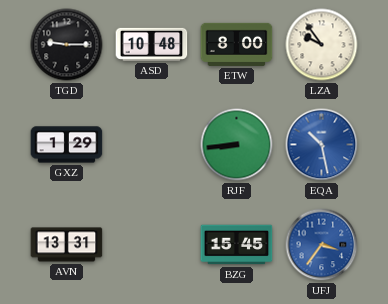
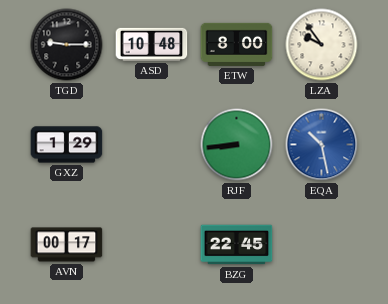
AVN: 13:31 -> 00:17 (67, 245)
BZG: 15:45 -> 22:45 (237, 245)
UFJ: 3:36 -> none (322, 245)
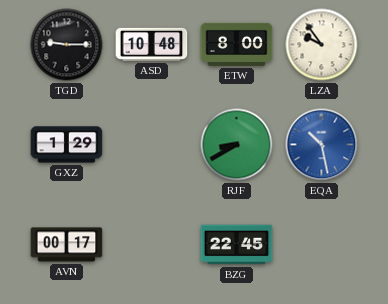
RJF: 8:44 -> 8:40 (237, 145)
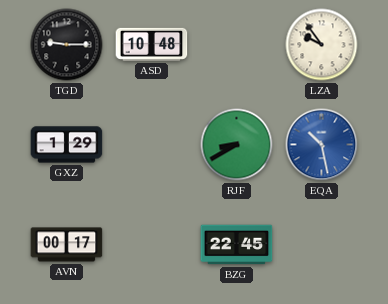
ETW: 8:00 -> none (237, 44)
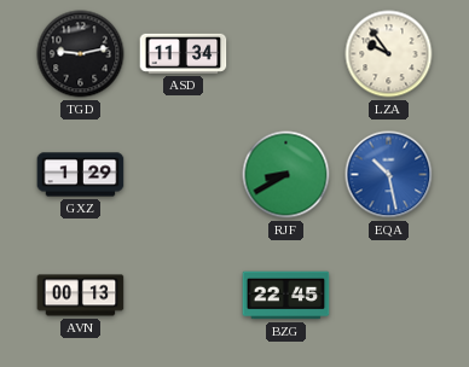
TGD: 9:15 -> 9:13 (81, 54)
ASD: 10:48 -> 11:34 (184, 53)
AVN: 00:17 -> 00:13 (81, 296)
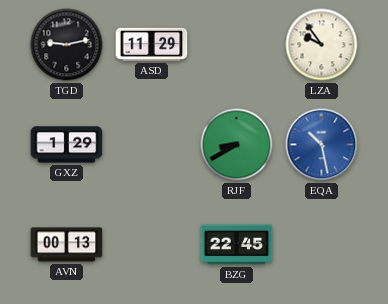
ASD: 11:34 -> 11:29 (152, 44)
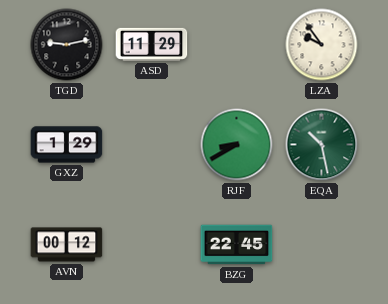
EQA dial: blue -> green (322, 145)
AVN: 00:13 -> 00:12 (67, 245)
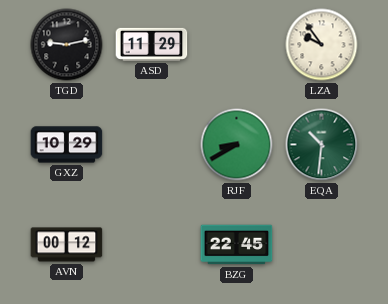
GXZ: 1:29 -> 10:29 (67, 145)
EQA: 10:28 -> 10:31 (322, 145)
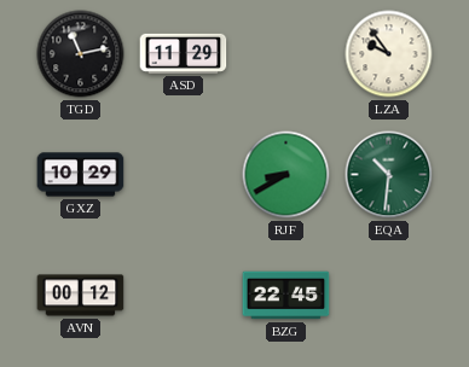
TGD: 9:13 -> 11:13 (81, 54)
